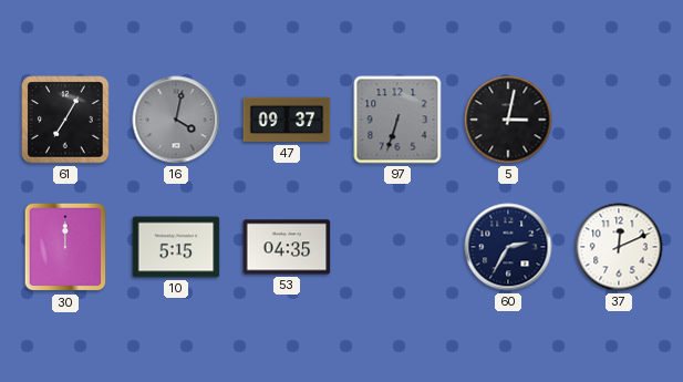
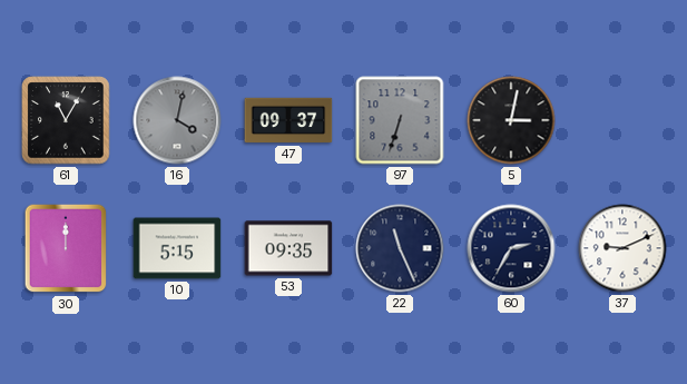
61: 7:05 -> 11:05 (66, 120)
53: 04:35 -> 09:35 (288, 248)
22: none -> 11:26 (400, 248)
37: 12:11 -> 9:11 (622, 248)
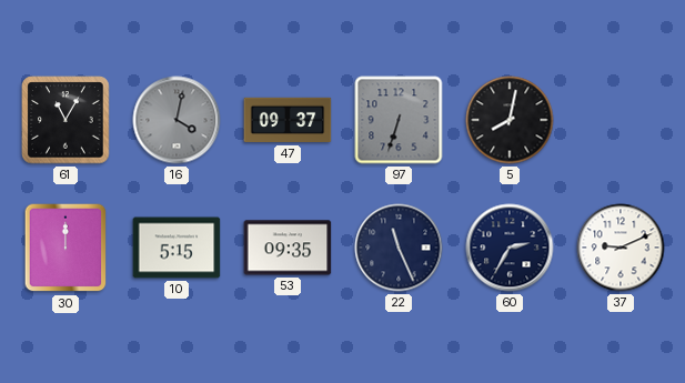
5: 3:02 -> 8:02 (510, 120)
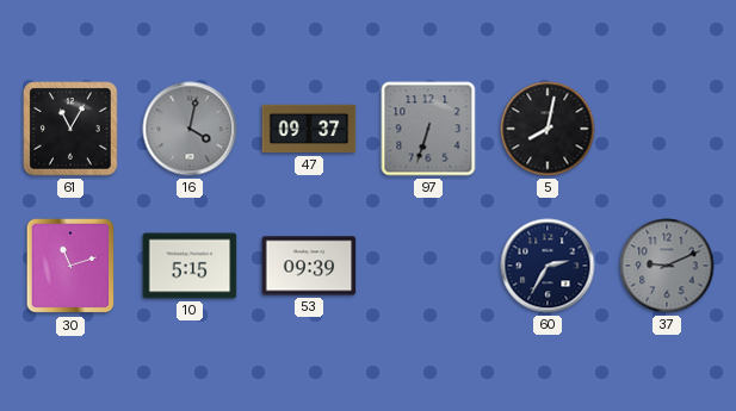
30: 12:00 -> 11:12 (70, 266)
53: 09:35 -> 09:39 (309, 266)
22: 11:26 -> none (399, 248)
37 dial: white -> grey (667, 266)
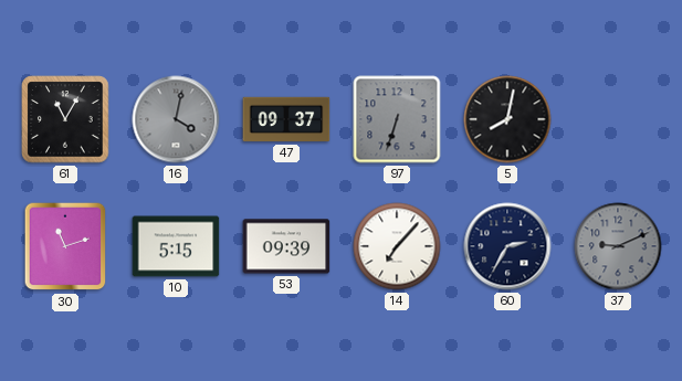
14: none -> 7:07 (397, 246)
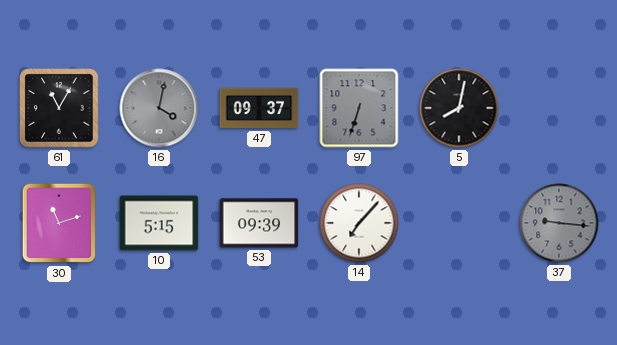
60: 2:35 -> none (507, 246)
37: 9:11 -> 9:16 (559, 223)
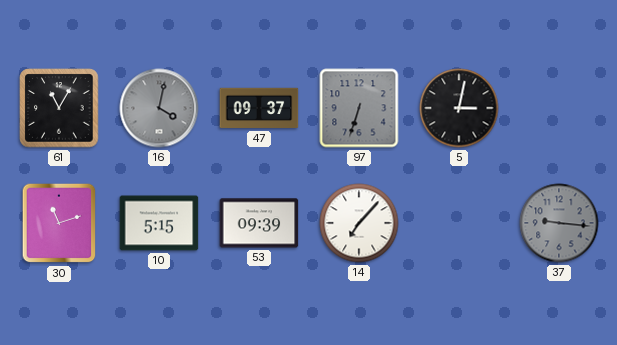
5: 8:02 -> 3:02 (459, 108)
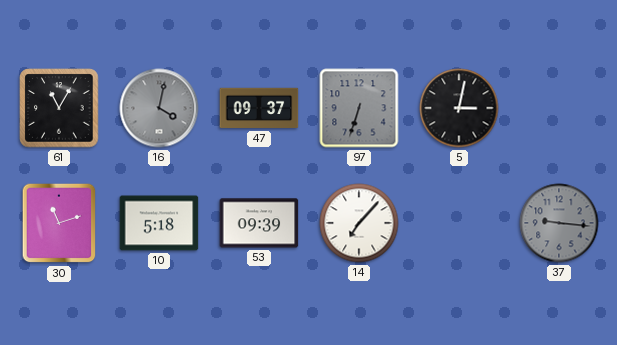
10: 5:15 -> 5:18 (159, 223)
